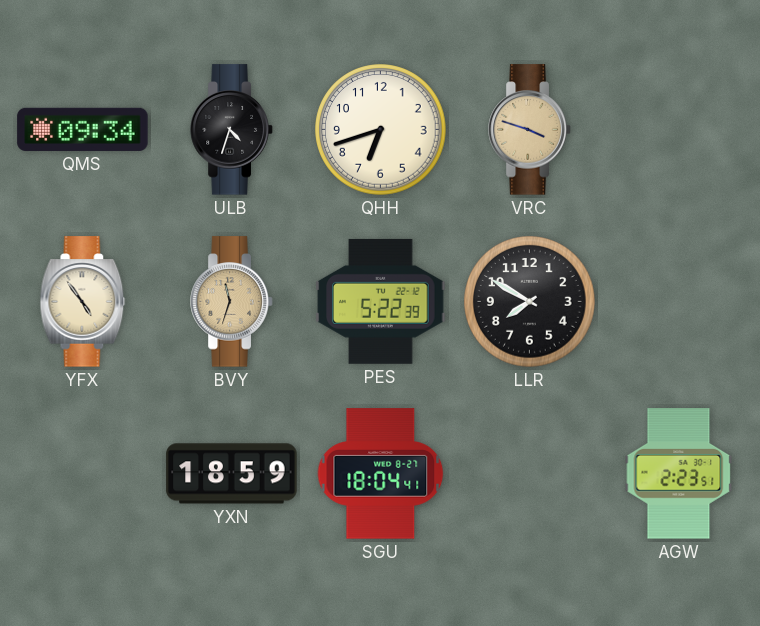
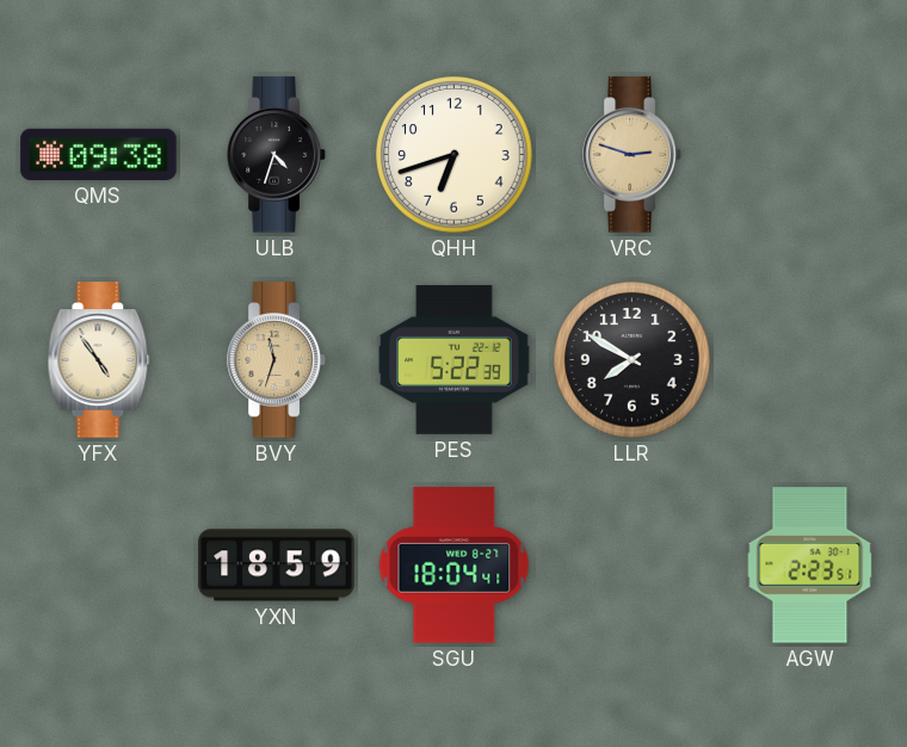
QMS: 09:34 -> 09:38 (99, 154)
VRC: 3:48 -> 2:48 (633, 155)
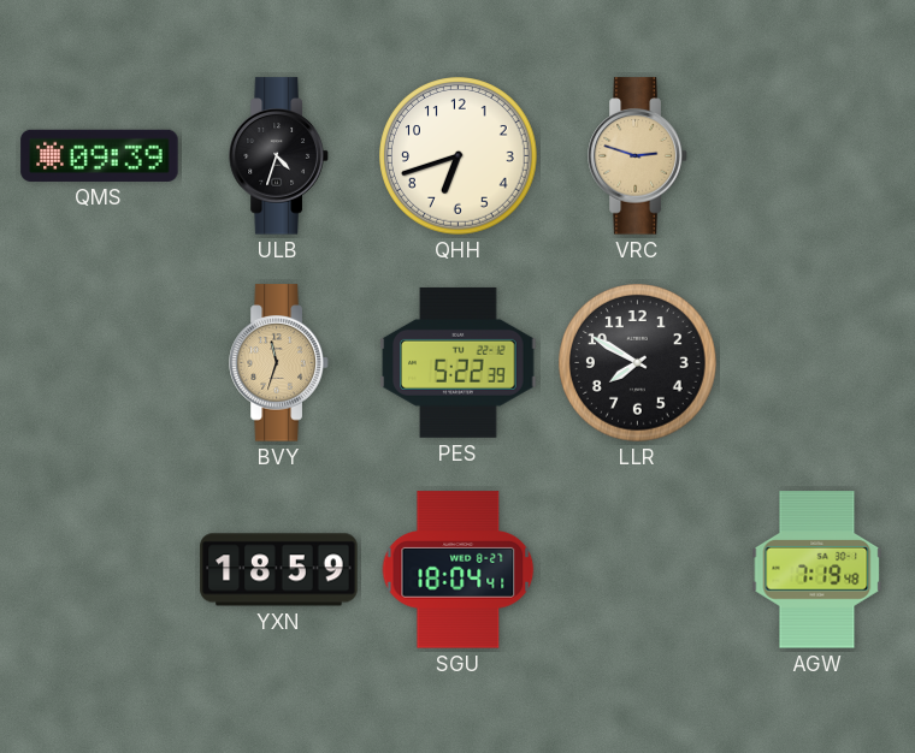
QMS: 09:38 -> 09:39 (100, 155)
YFX: 4:54 -> none (99, 360)
AGW: 2:23 -> 7:19 (817, 570)
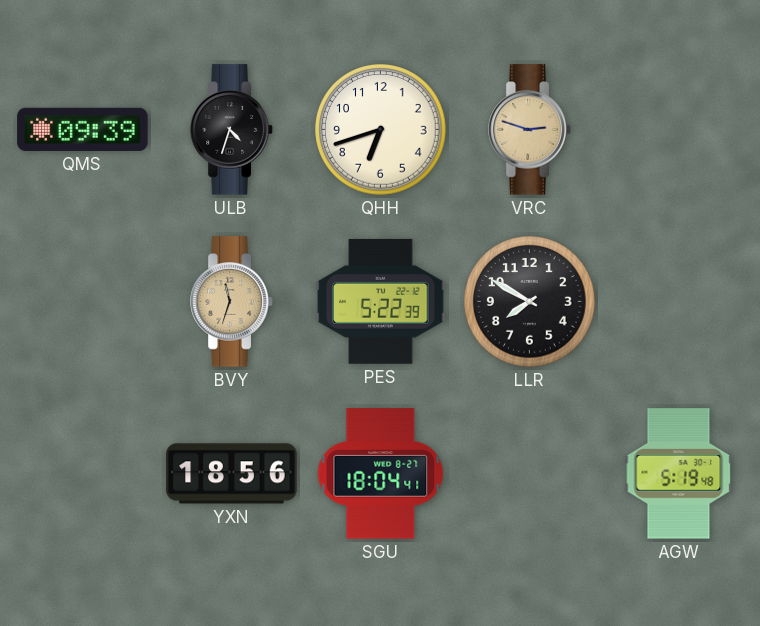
YXN: 18:59 -> 18:56 (232, 474)
AGW: 7:19 -> 5:19 (679, 474)
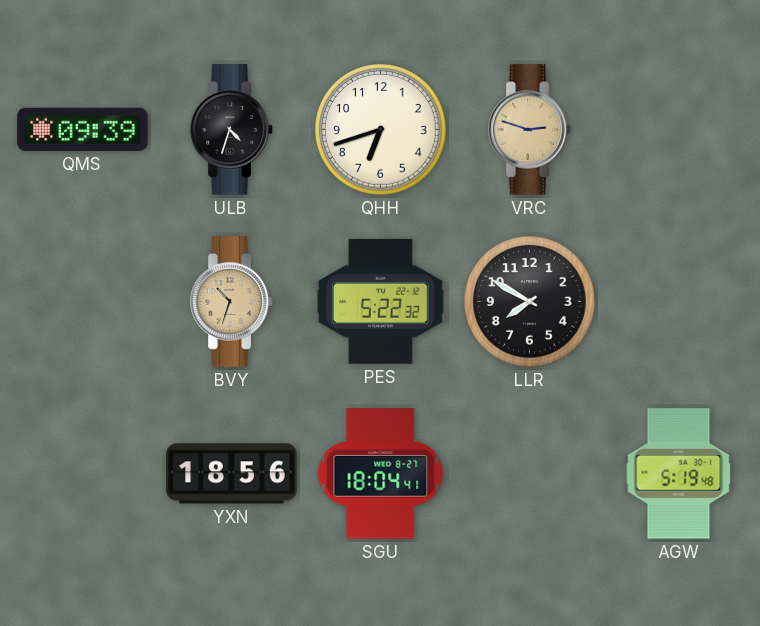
BVY: 11:33 -> 10:33 (232, 302)
PES: 5:22:39 -> 5:22:32 (381, 301)
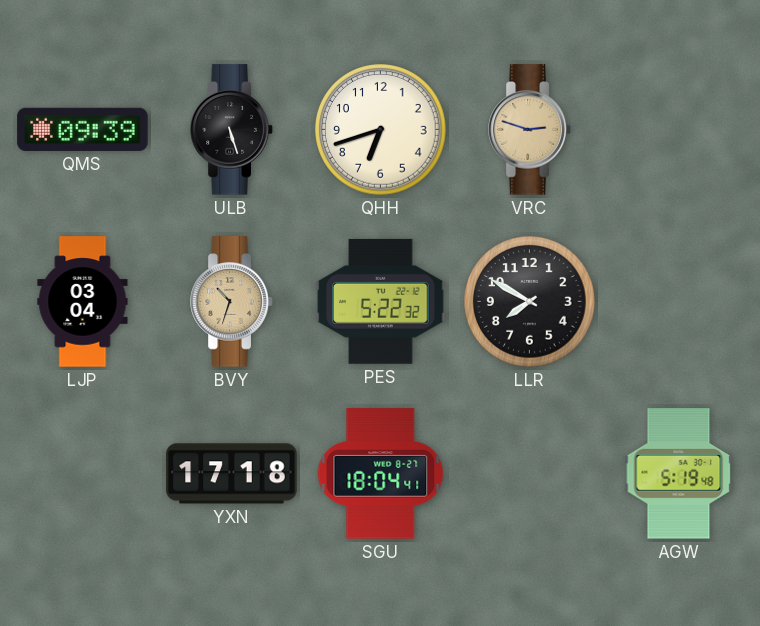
ULB: 4:33 -> 5:27 (232, 130)
LJP: none -> 03:04 (83, 302)
YXN: 18:56 -> 17:18 (232, 474)
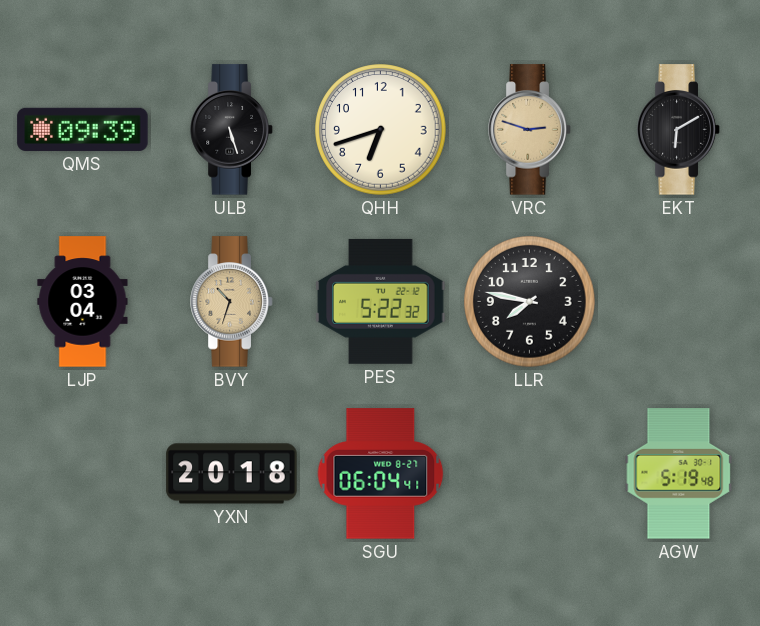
EKT: none -> 6:10 (679, 130)
LLR: 7:50 -> 7:47 (530, 302)
YXN: 17:18 -> 20:18 (232, 474)
SGU: 18:04 -> 06:04 (381, 474)
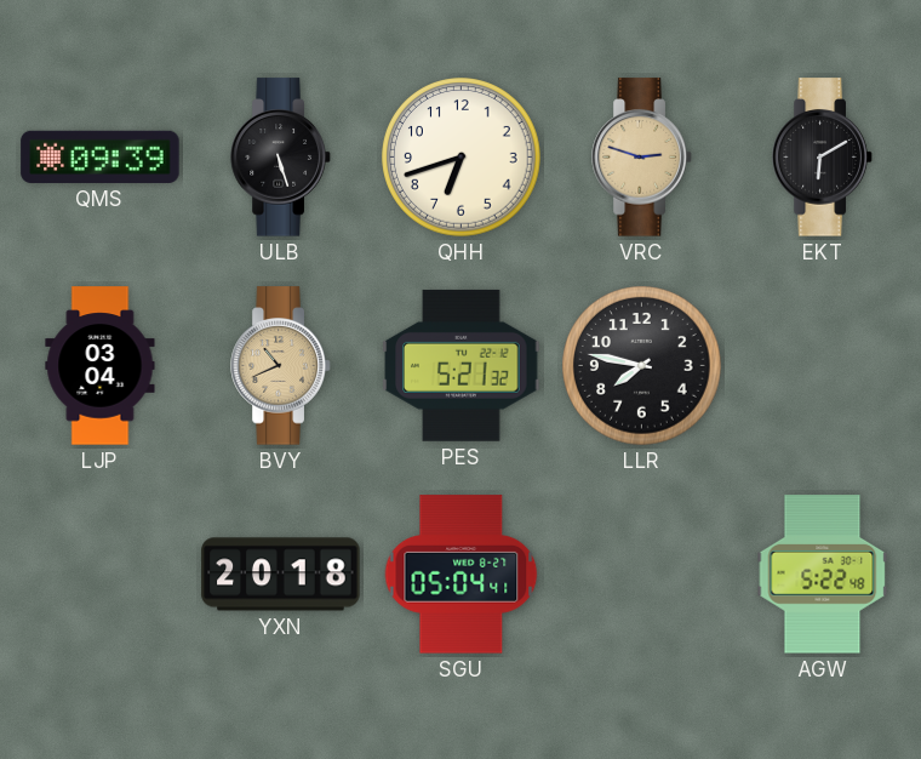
BVY: 10:33 -> 10:41 (281, 366)
PES: 5:22 -> 5:21 (462, 365)
SGU: 06:04 -> 05:04 (462, 575)
AGW: 5:19 -> 5:22 (823, 575)
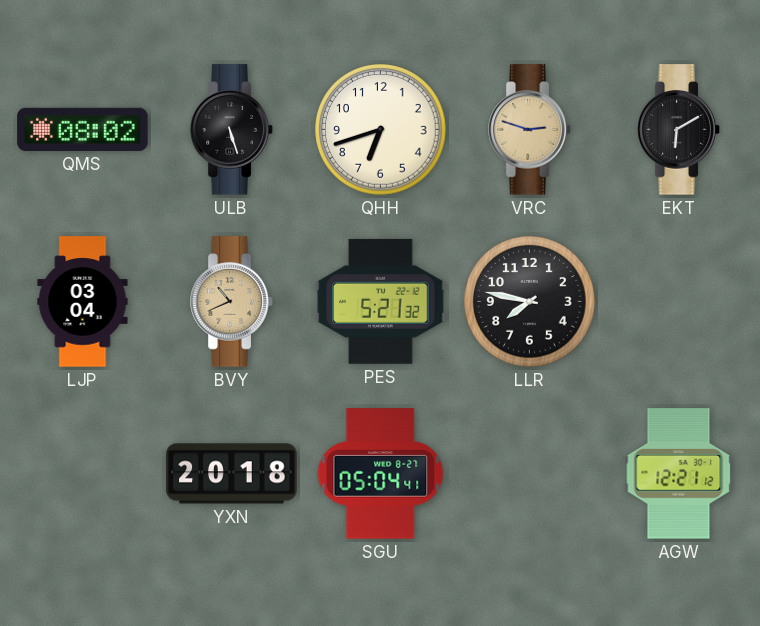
QMS: 09:39 -> 08:02 (83, 129)
AGW: 5:22 -> 12:21 (679, 474)
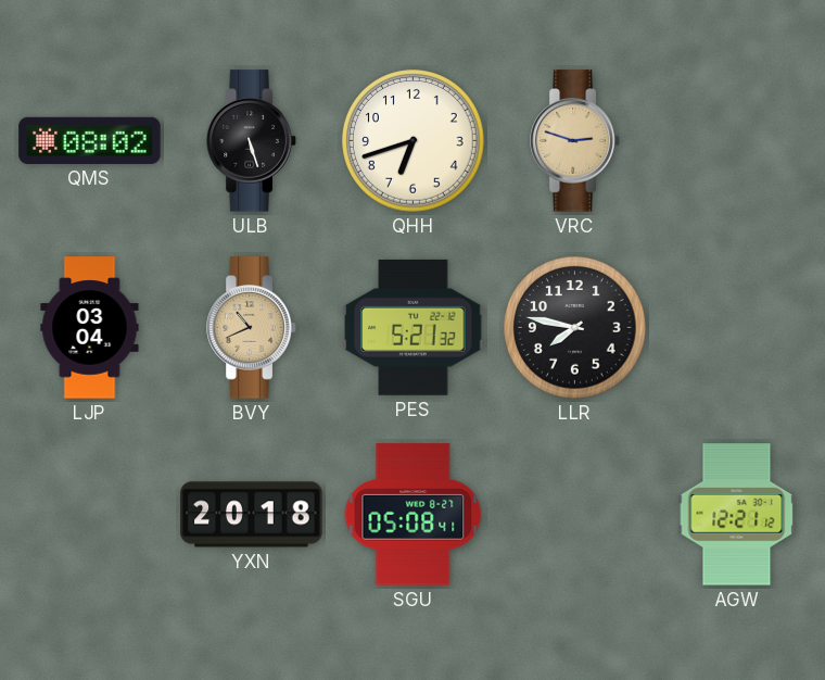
EKT: 6:10 -> none (679, 130)
SGU: 05:04 -> 05:08 (414, 515)
